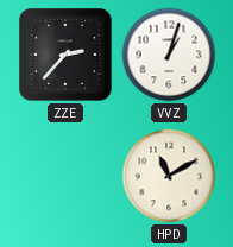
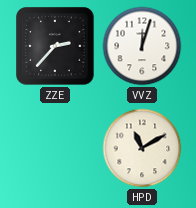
VVZ: 1:03 -> 12:03 (142, 46)
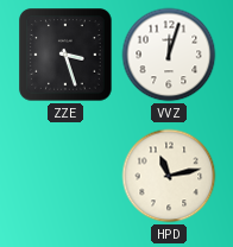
ZZE: 2:37 -> 3:27 (65, 55)
HPD: 11:10 -> 11:13 (169, 176)
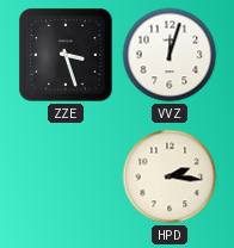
HPD: 11:13 -> 2:16 (170, 176)
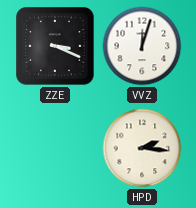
ZZE: 3:27 -> 3:19 (55, 46)
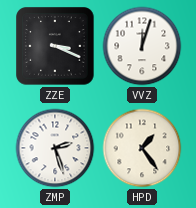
ZMP: none -> 2:27 (55, 148)
HPD: 2:16 -> 1:24 (142, 148)
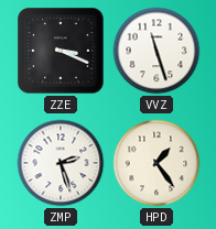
VVZ: 12:03 -> 11:27 (156, 51)
